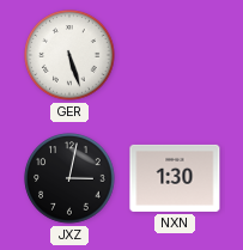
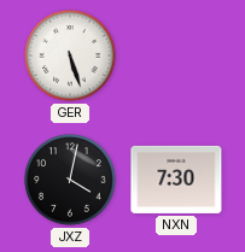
JXZ: 3:02 -> 4:02 (70, 180)
NXN: 1:30 -> 7:30 (176, 180)
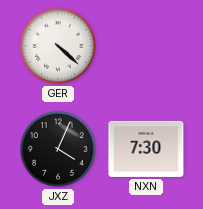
GER: 5:27 -> 4:22 (58, 46)
JXZ: 4:02 -> 4:04 (58, 149)
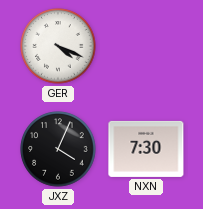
GER: 4:22 -> 4:19 (58, 46)
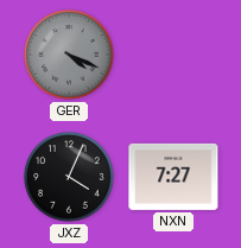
GER dial: white -> grey (69, 55)
NXN: 7:30 -> 7:27 (173, 177)
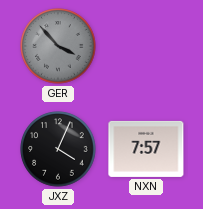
GER: 4:19 -> 3:53 (58, 46)
NXN: 7:27 -> 7:57 (146, 149)
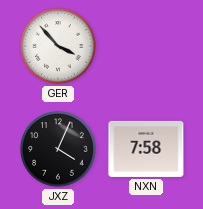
GER dial: grey -> white (58, 46)
NXN: 7:57 -> 7:58 (146, 149)
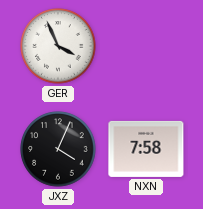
GER: 3:53 -> 3:56 (58, 46)
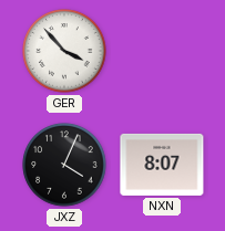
GER: 3:56 -> 3:53 (64, 51)
NXN: 7:58 -> 8:07 (162, 165)
